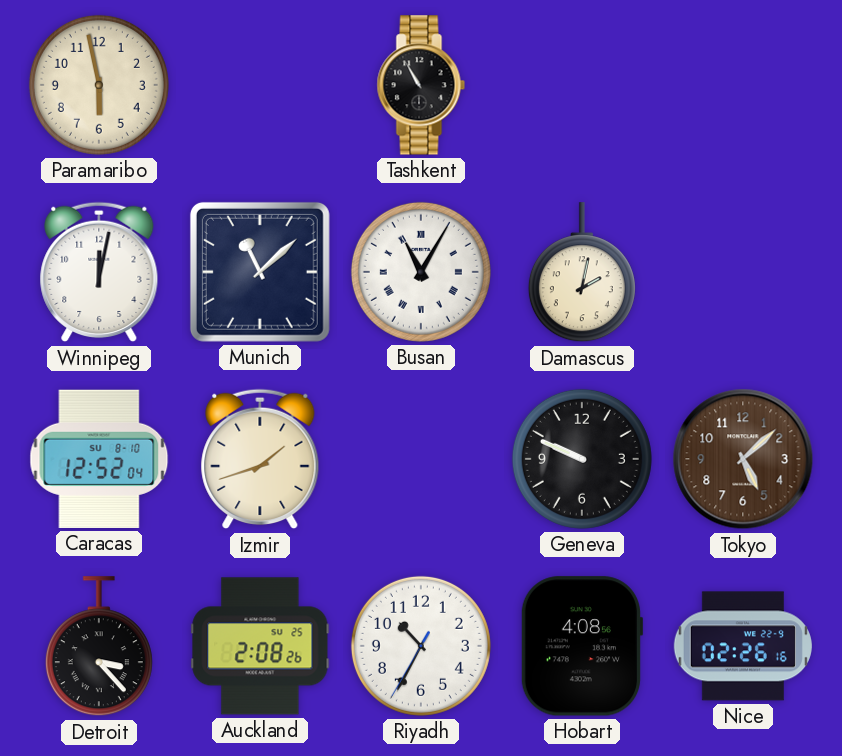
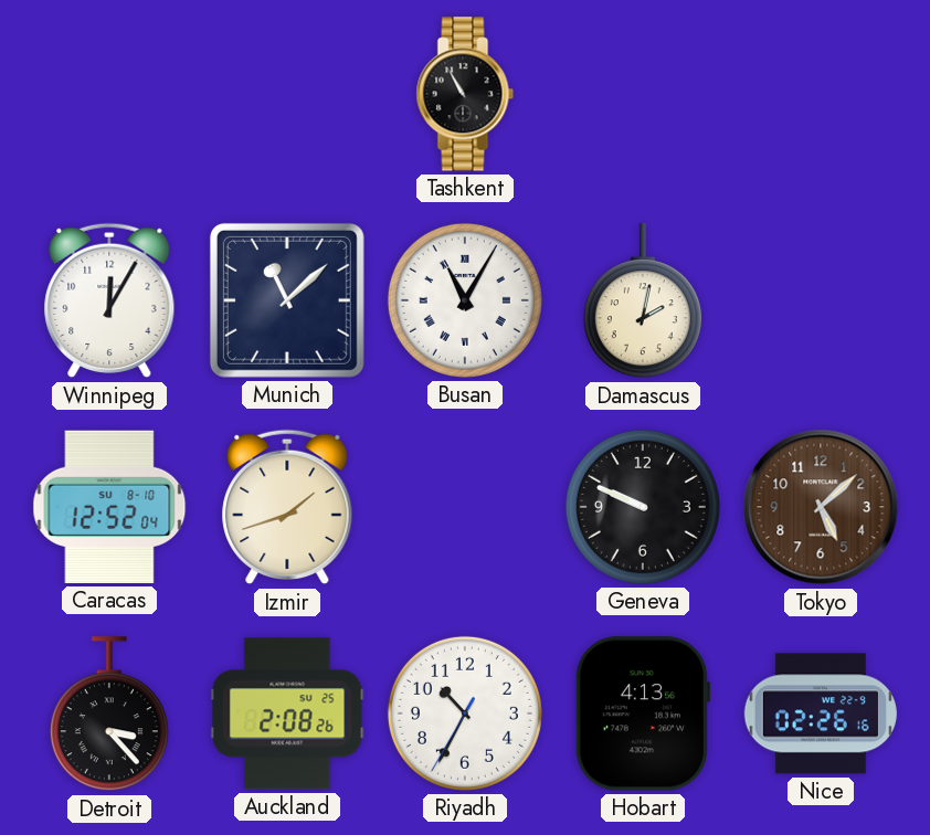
Paramaribo: 5:58 -> none (99, 85)
Winnipeg: 12:02 -> 12:05 (109, 300)
Hobart: 4:08 -> 4:13 (643, 714)
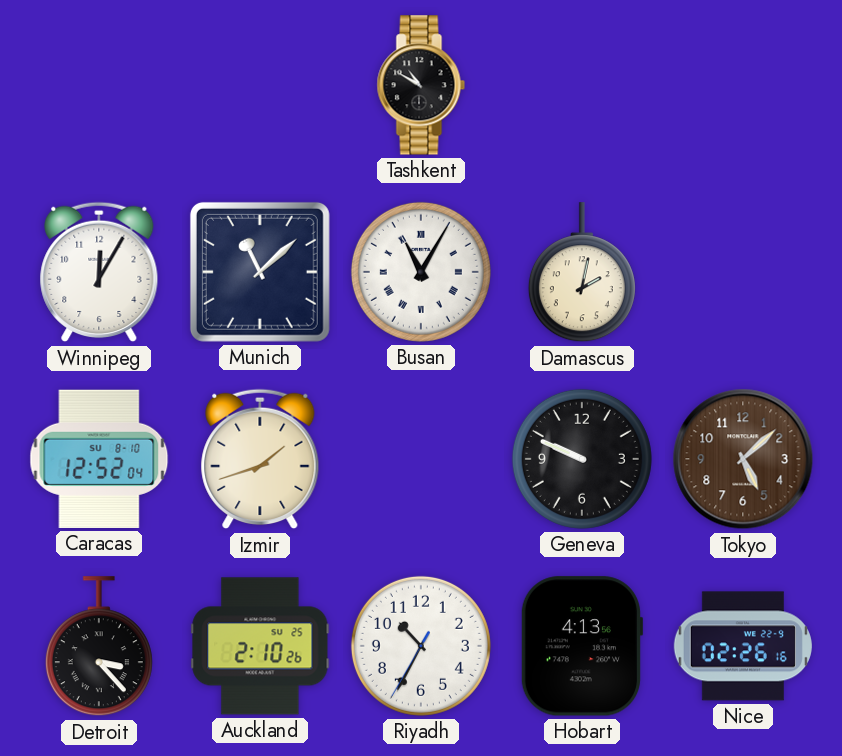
Tashkent: 10:55 -> 10:50 (421, 85)
Auckland: 2:08 -> 2:10 (260, 646)
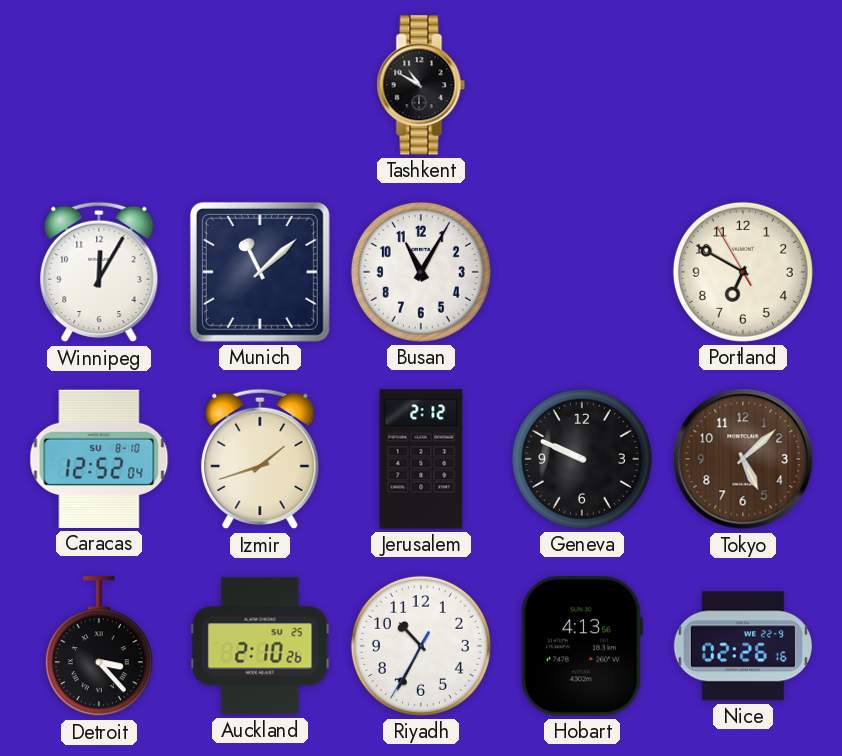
Busan numerals: Roman -> Arabic (421, 272)
Damascus: 2:02 -> none (582, 273)
Portland: none -> 6:49 (743, 272)
Jerusalem: none -> 2:12 (421, 459)
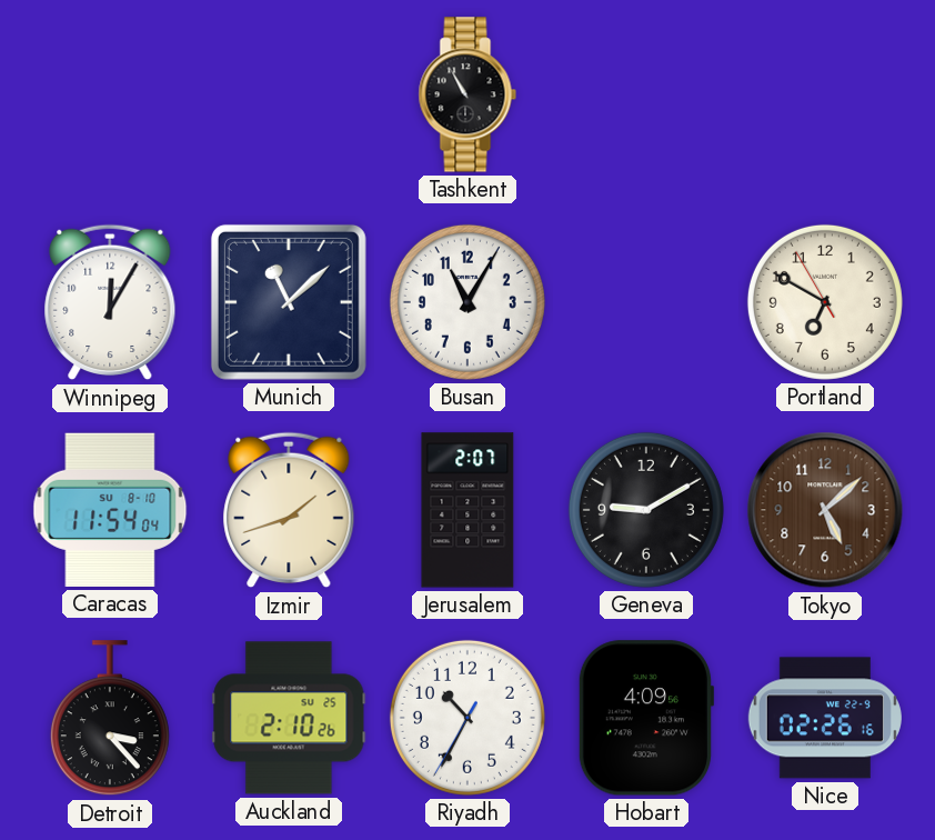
Tashkent: 10:50 -> 10:55 (467, 94)
Caracas: 12:52 -> 11:54 (110, 510)
Jerusalem: 2:12 -> 2:07 (467, 510)
Geneva: 9:49 -> 9:10 (646, 510)
Hobart: 4:13 -> 4:09 (646, 718)
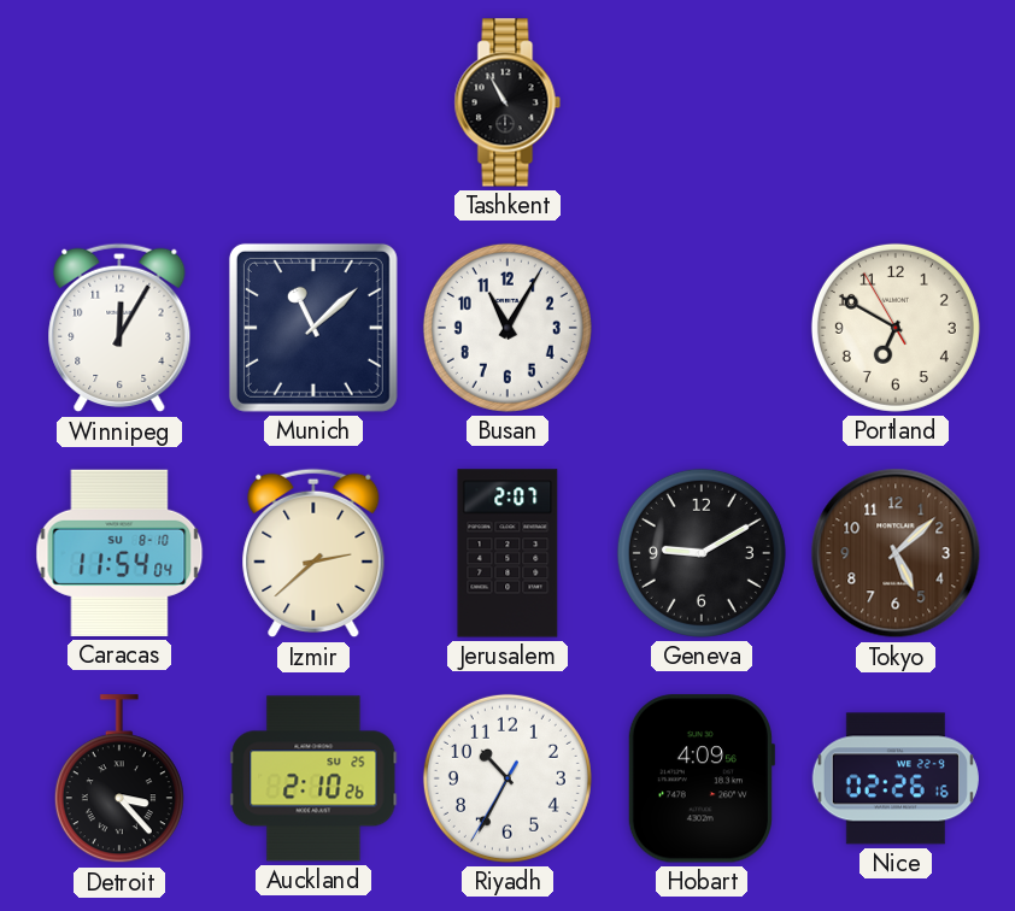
Izmir: 1:42 -> 2:38 (313, 553)
